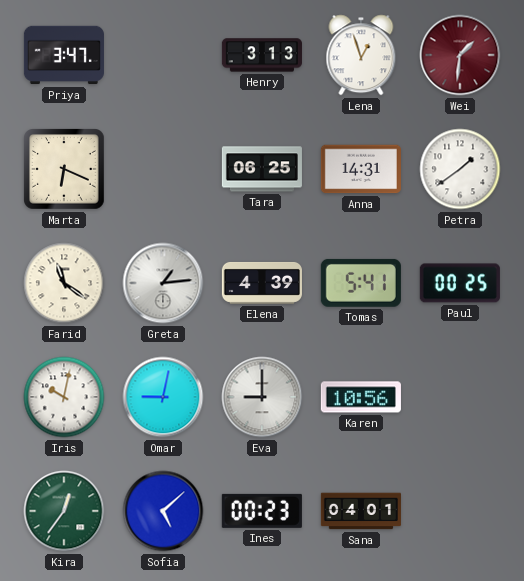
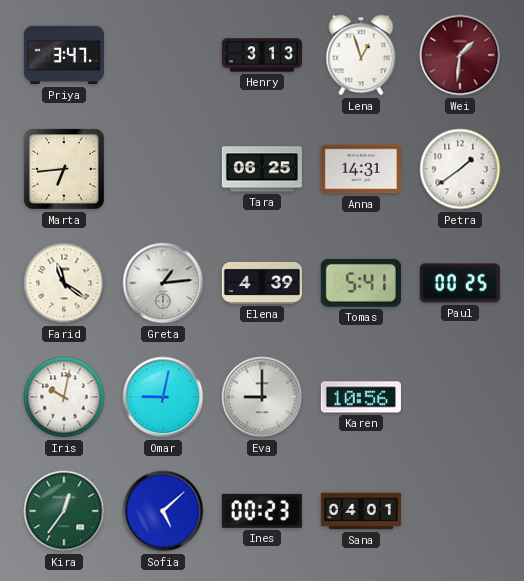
Marta: 6:19 -> 6:44 (64, 169)
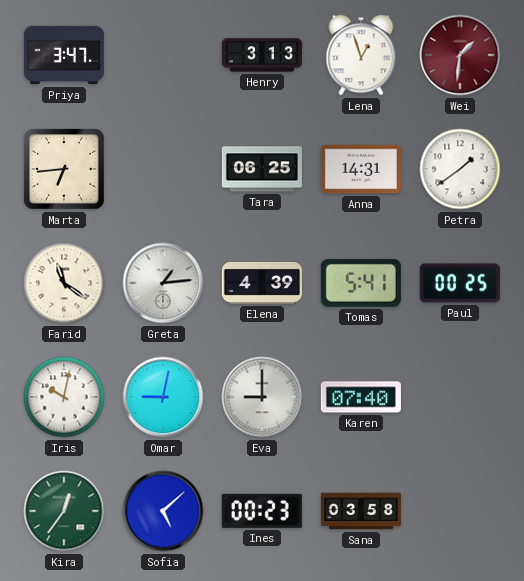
Karen: 10:56 -> 07:40 (361, 397)
Sana: 04:01 -> 03:58 (361, 511)
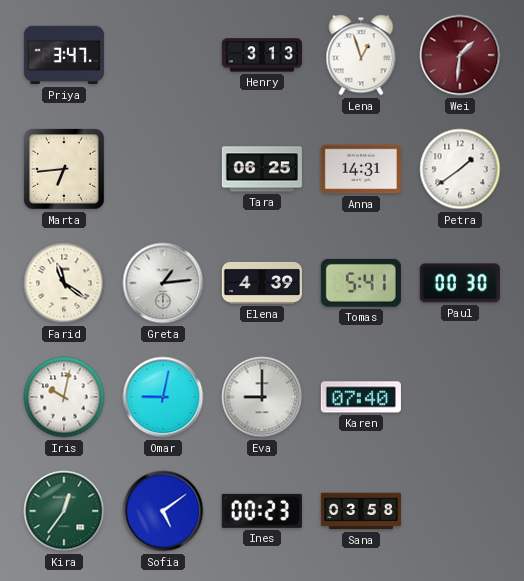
Paul: 00:25 -> 00:30 (460, 283)
Sofia: 5:08 -> 5:09 (163, 511)
